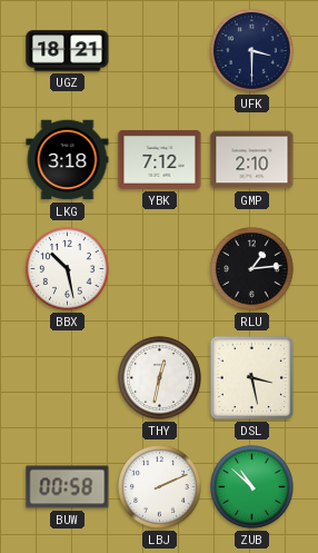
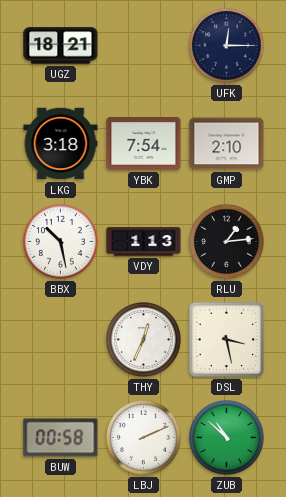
UFK: 3:30 -> 12:15 (227, 46)
YBK: 7:12 -> 7:54 (144, 143)
VDY: none -> 1:13 (144, 242)
THY: 12:32 -> 12:34 (144, 340)
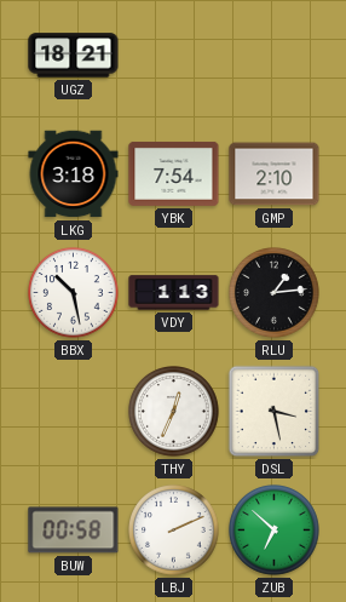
UFK: 12:15 -> none (227, 46)
ZUB: 10:52 -> 6:52 (275, 531)
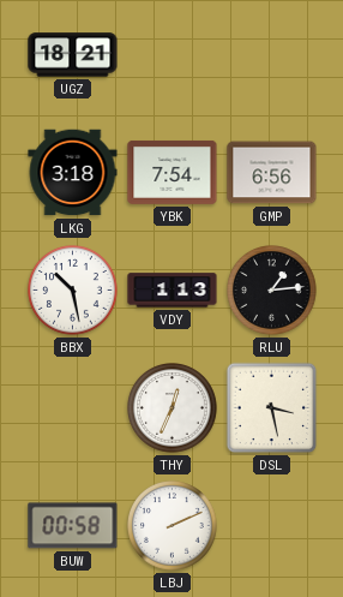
GMP: 2:10 -> 6:56 (272, 173)
ZUB: 6:52 -> none (275, 531)
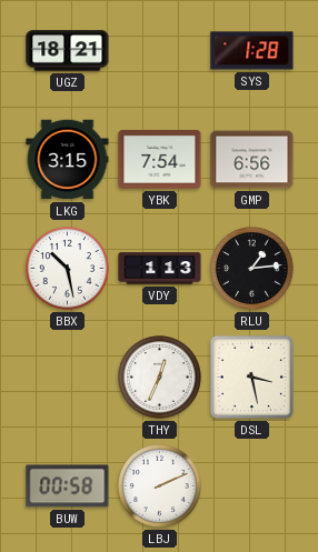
SYS: none -> 1:28 (252, 51)
LKG: 3:18 -> 3:15 (68, 160)
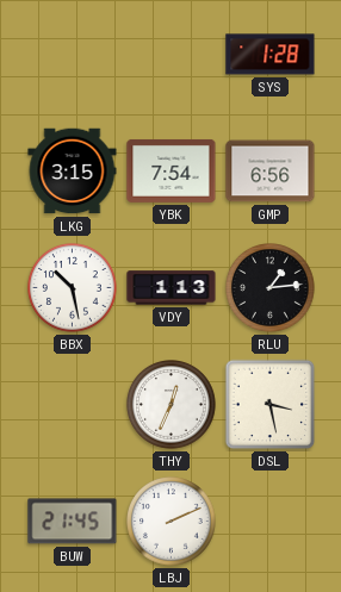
UGZ: 18:21 -> none (68, 51)
BUW: 00:58 -> 21:45 (73, 522)
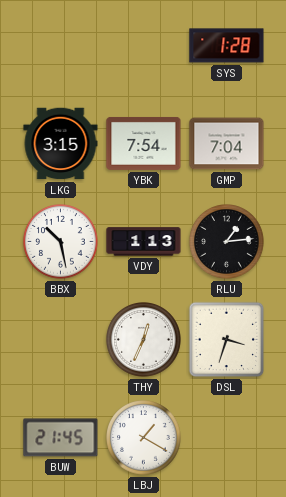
GMP: 6:56 -> 7:04 (227, 144)
DSL: 3:28 -> 3:33 (227, 340)
LBJ: 2:11 -> 1:20 (144, 438)
